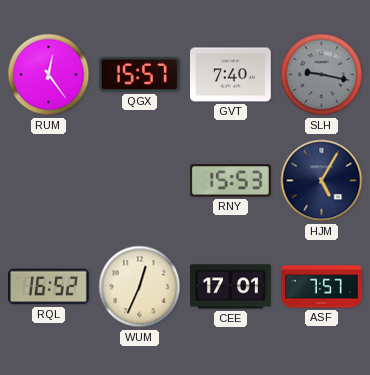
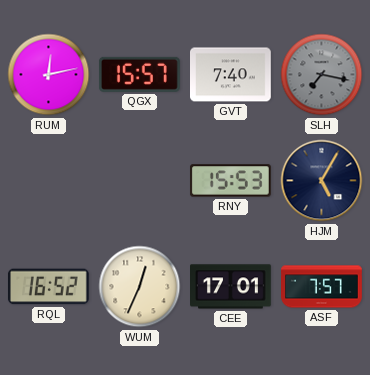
RUM: 12:24 -> 12:13 (49, 75)
SLH: 9:17 -> 7:17 (322, 75)
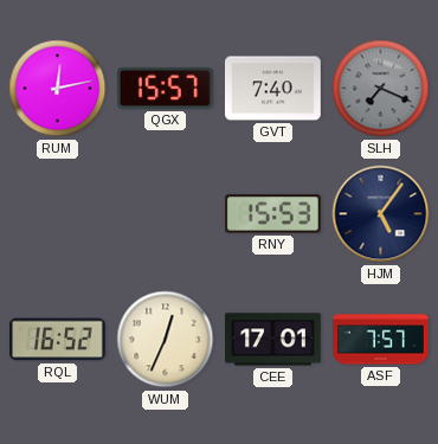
SLH: 7:17 -> 7:19 (381, 89)
HJM: 5:05 -> 5:06 (381, 214)
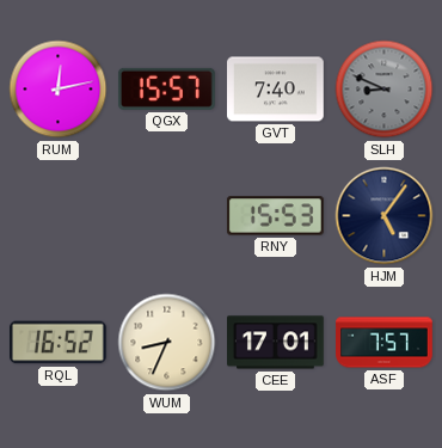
SLH: 7:19 -> 8:49 (385, 90)
WUM: 12:34 -> 8:34 (167, 343)
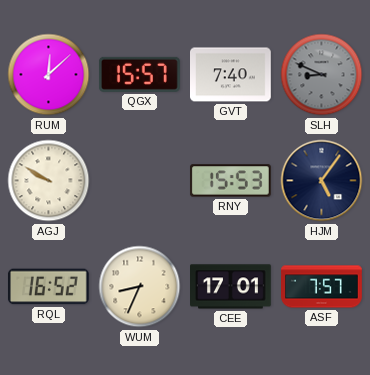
RUM: 12:13 -> 12:08 (49, 75)
AGJ: none -> 9:50 (49, 181)
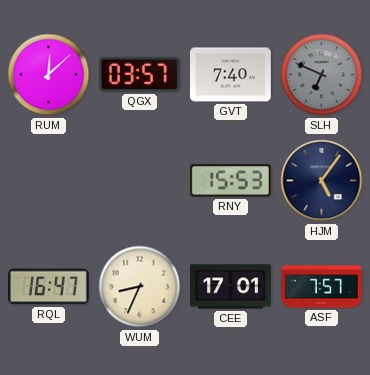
QGX: 15:57 -> 03:57 (139, 74)
SLH: 8:49 -> 6:49 (322, 75)
AGJ: 9:50 -> none (49, 181)
RQL: 16:52 -> 16:47 (48, 287)
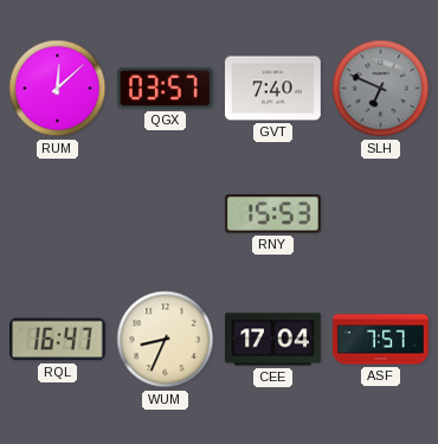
HJM: 5:06 -> none (322, 181)
CEE: 17:01 -> 17:04 (273, 340)
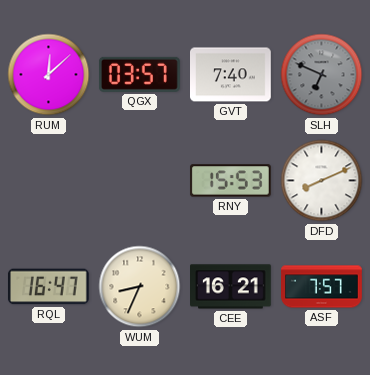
DFD: none -> 8:11 (322, 181)
CEE: 17:04 -> 16:21 (231, 287)
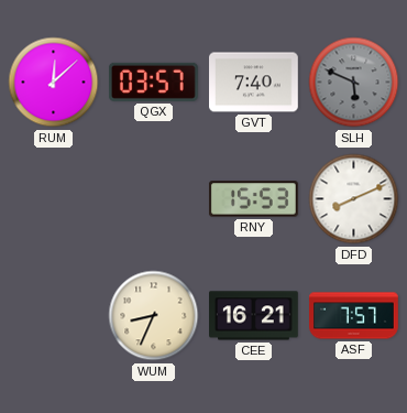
SLH: 6:49 -> 5:49 (354, 83)
RQL: 16:47 -> none (48, 287)
